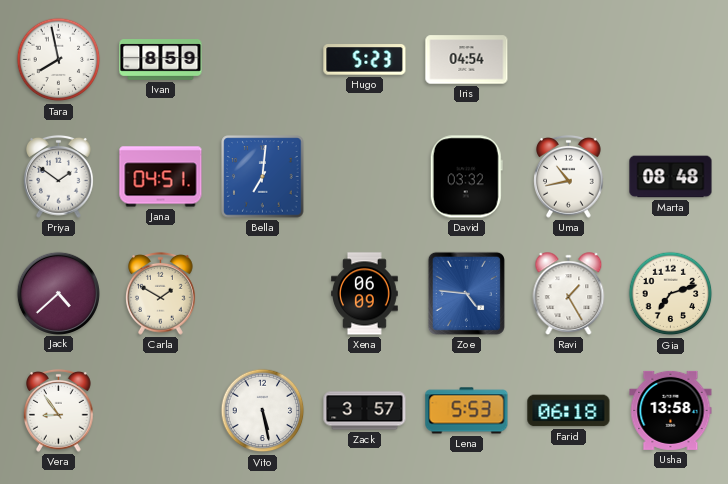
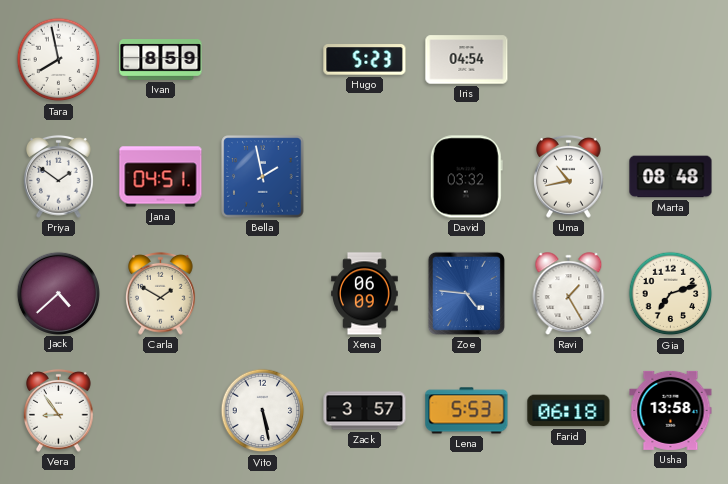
Bella: 7:01 -> 1:58 (263, 177)
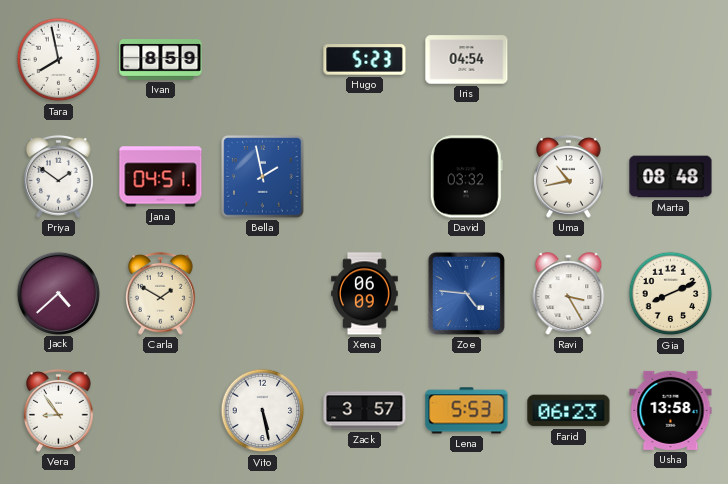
Ravi: 1:25 -> 3:25 (569, 294)
Gia: 7:12 -> 8:11 (671, 294)
Farid: 06:18 -> 06:23 (569, 411)
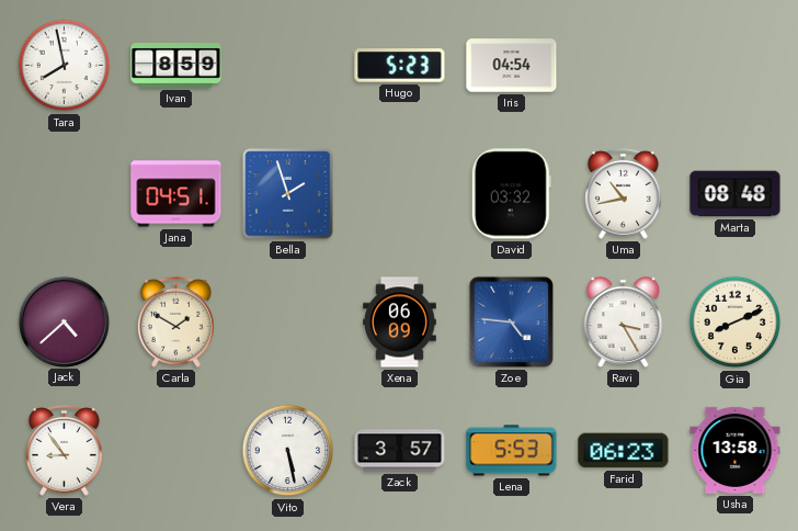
Priya: 1:51 -> none (59, 176)
Bella: 1:58 -> 1:57 (288, 194)
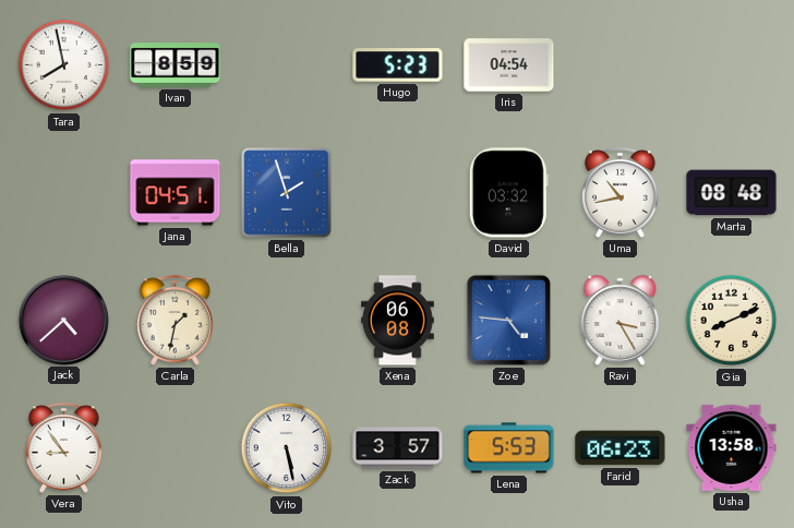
Carla: 1:50 -> 1:32 (176, 320)
Xena: 06:09 -> 06:08 (398, 321)
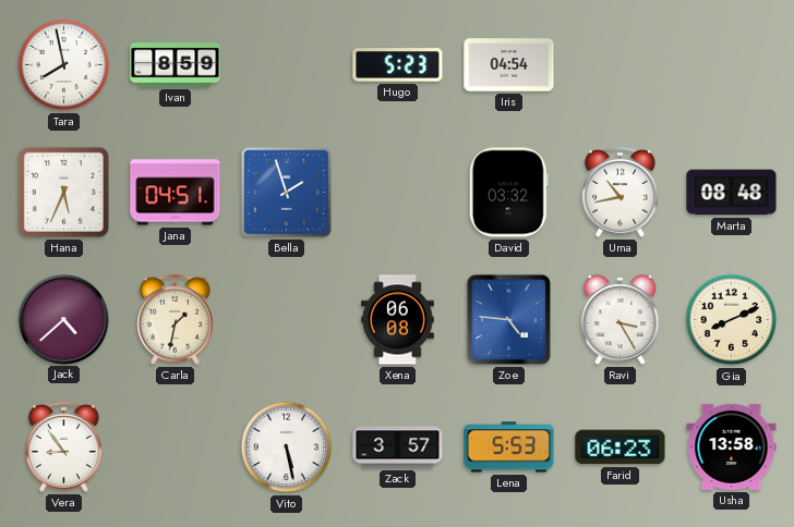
Hana: none -> 5:34 (63, 192)
